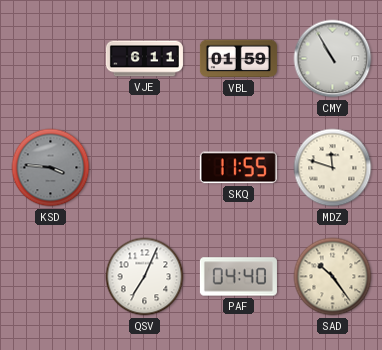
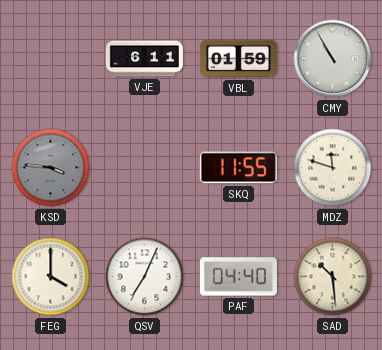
FEG: none -> 4:00 (51, 277)
SAD: 10:24 -> 10:29 (333, 277)
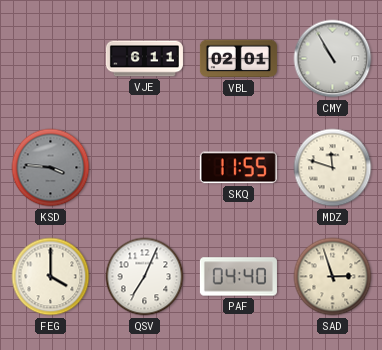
VBL: 01:59 -> 02:01 (238, 59)
SAD: 10:29 -> 2:57 (333, 277)
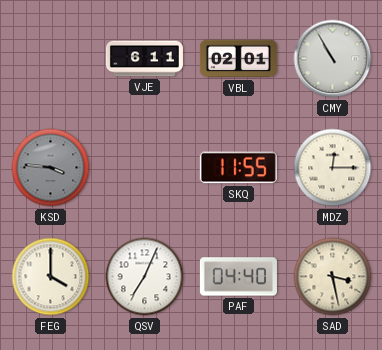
MDZ: 11:48 -> 12:15 (333, 168)
SAD: 2:57 -> 3:28 (333, 277)
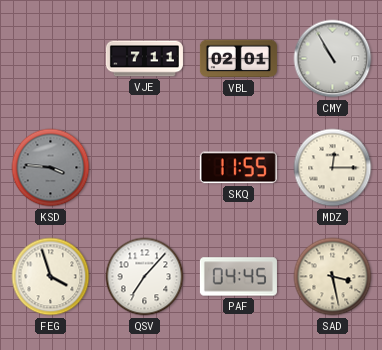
VJE: 6:11 -> 7:11 (144, 59)
FEG: 4:00 -> 3:57 (51, 277)
QSV: 7:04 -> 7:07 (145, 277)
PAF: 04:40 -> 04:45 (238, 277)
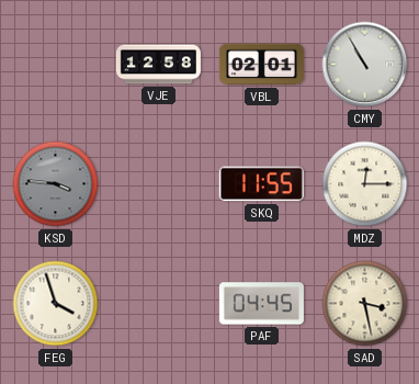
VJE: 7:11 -> 12:58 (158, 65)
QSV: 7:07 -> none (145, 277)
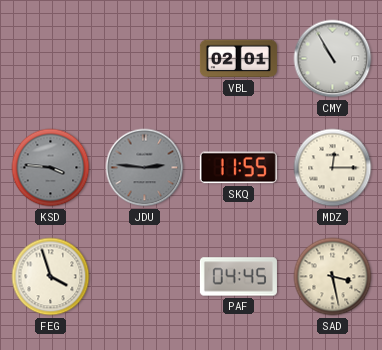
VJE: 12:58 -> none (158, 65)
JDU: none -> 2:46 (145, 168)
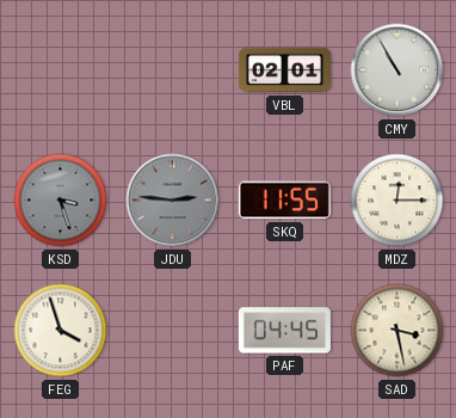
KSD: 3:46 -> 3:27 (61, 201)
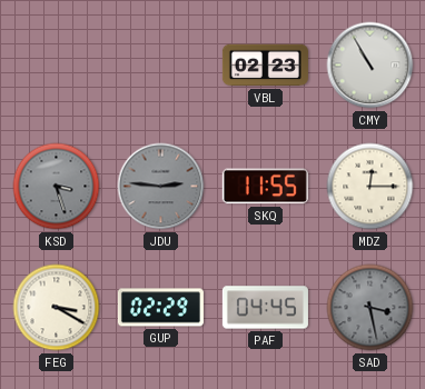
VBL: 02:01 -> 02:23 (265, 66)
FEG: 3:57 -> 3:20 (57, 308)
GUP: none -> 02:29 (160, 308)
SAD dial: cream -> grey (370, 308)
